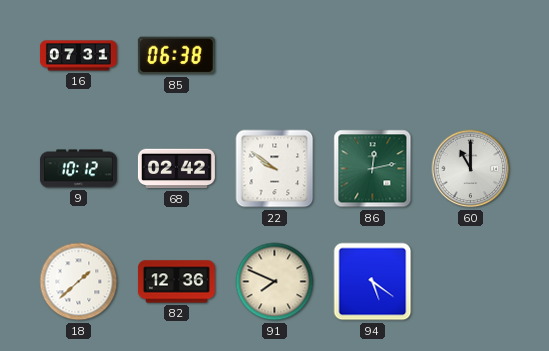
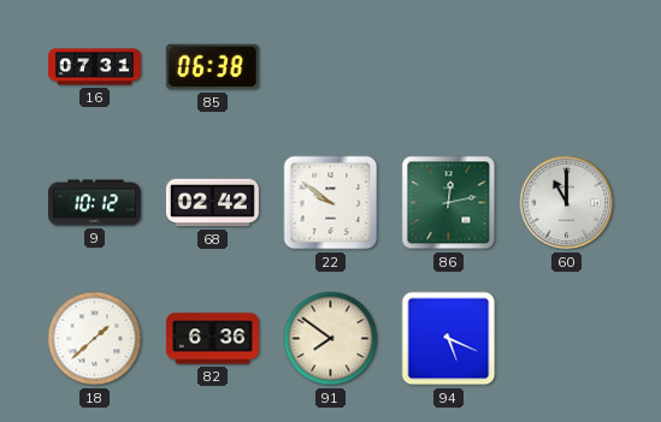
82: 12:36 -> 6:36 (212, 339)
91: 7:49 -> 7:51 (331, 339)
94: 5:21 -> 5:19 (449, 339)
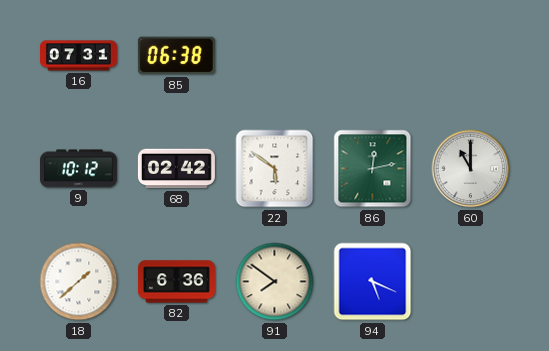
22: 9:51 -> 5:51 (275, 169)
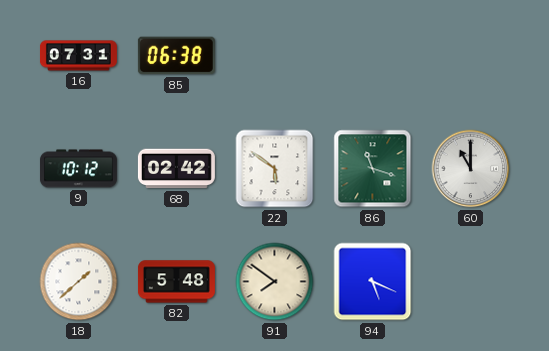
86: 12:13 -> 11:18 (373, 169)
82: 6:36 -> 5:48 (176, 282)
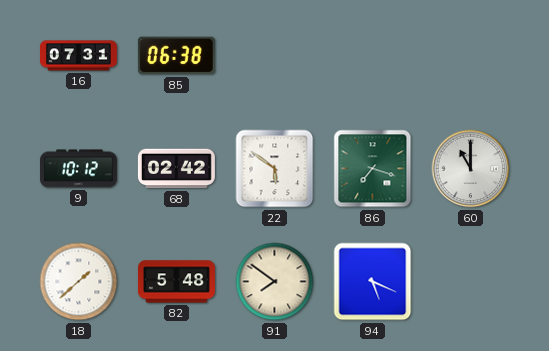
86: 11:18 -> 7:18 (373, 169)
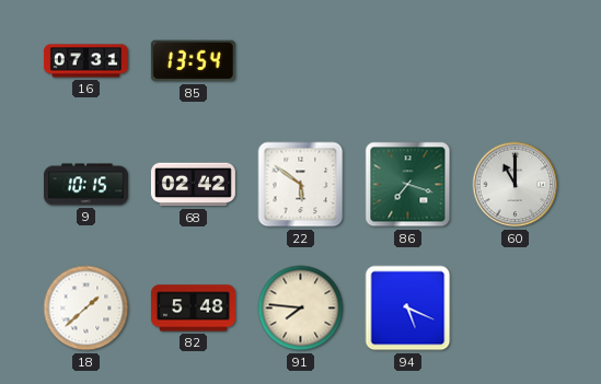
85: 06:38 -> 13:54 (193, 61)
9: 10:12 -> 10:15 (85, 185)
91: 7:51 -> 7:46 (301, 309)
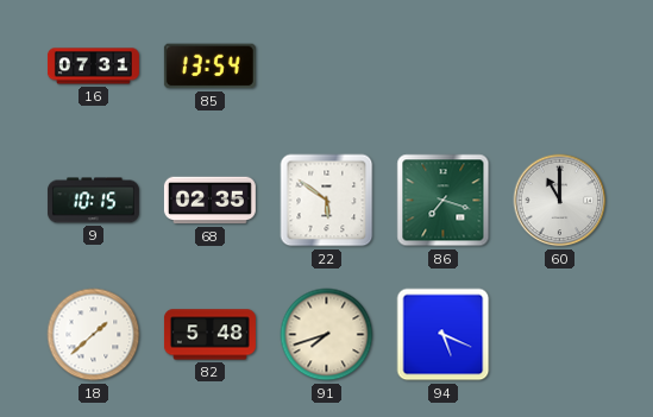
68: 02:42 -> 02:35 (209, 201)
91: 7:46 -> 7:42 (327, 335)
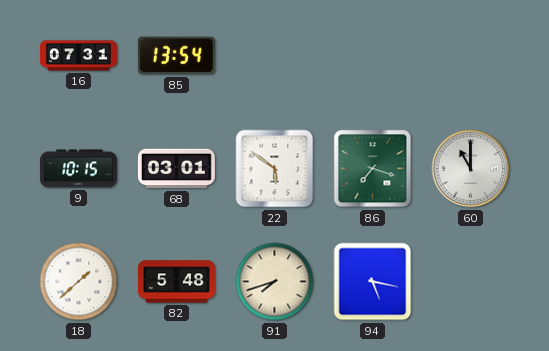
68: 02:35 -> 03:01 (176, 169)
94: 5:19 -> 5:17 (373, 282)
